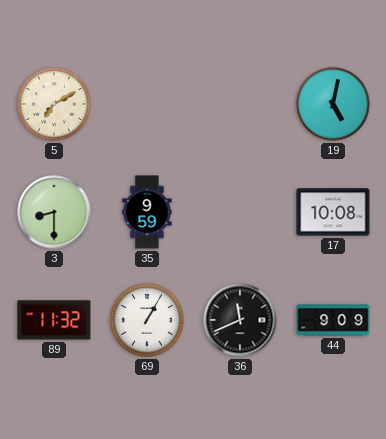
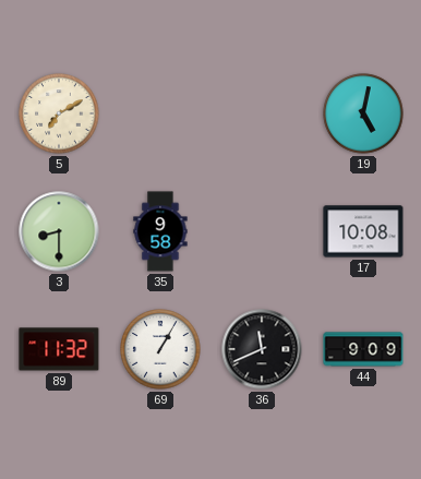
35: 9:59 -> 9:58 (160, 231)
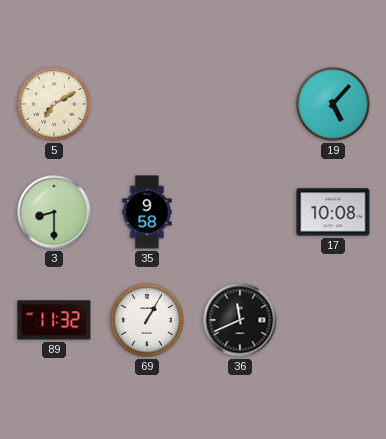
19: 5:02 -> 5:07 (333, 104)
44: 9:09 -> none (363, 349)
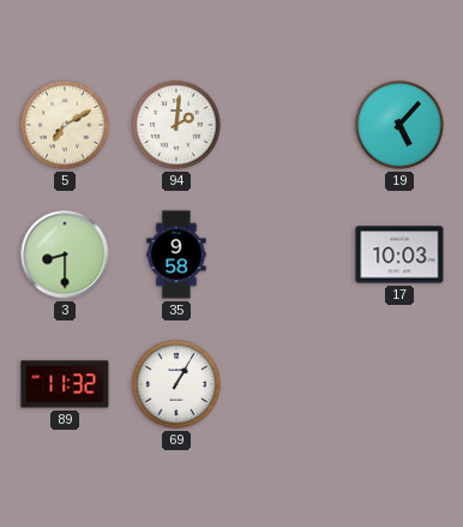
94: none -> 2:01 (176, 125)
17: 10:08 -> 10:03 (399, 254)
36: 11:41 -> none (240, 320)
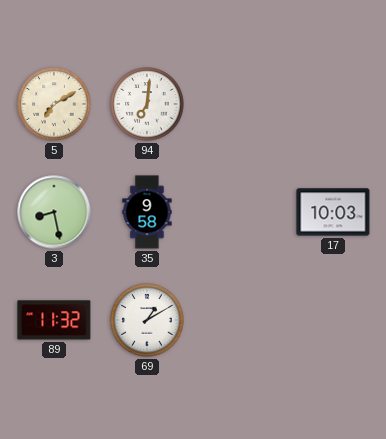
94: 2:01 -> 7:01 (147, 104)
19: 5:07 -> none (399, 125)
3: 8:30 -> 8:28 (54, 212)
69: 1:05 -> 1:10 (147, 320)
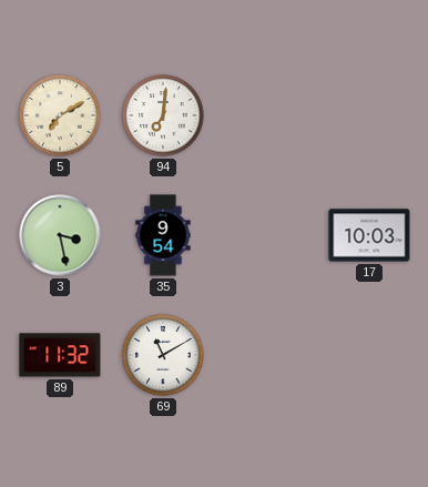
3: 8:28 -> 3:28 (60, 235)
35: 9:58 -> 9:54 (163, 235)
69: 1:10 -> 11:10 (163, 355)
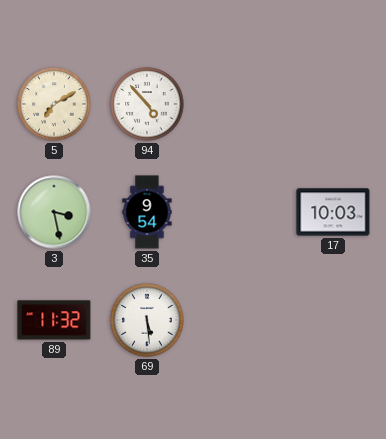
94: 7:01 -> 4:53 (147, 104)
69: 11:10 -> 5:29 (147, 320)
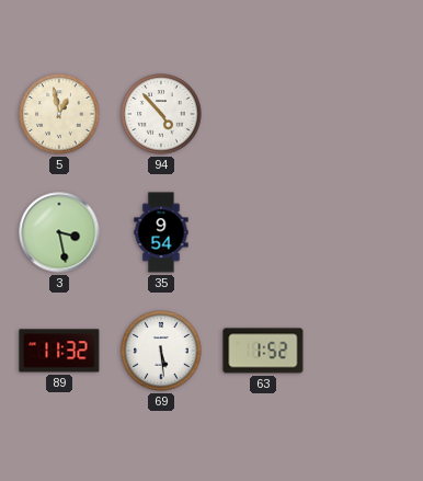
5: 7:10 -> 12:58 (59, 114)
17: 10:03 -> none (333, 212)
63: none -> 1:52 (263, 351)
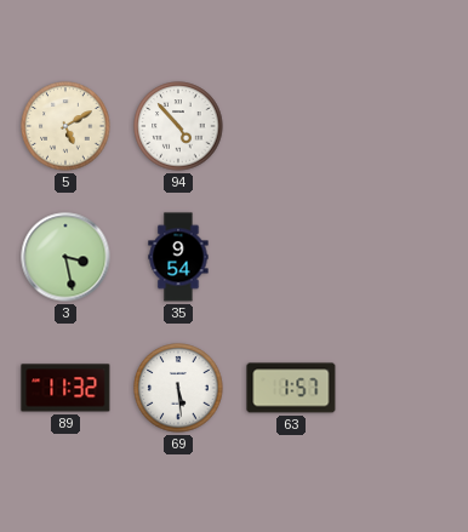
5: 12:58 -> 5:10 (65, 126)
63: 1:52 -> 1:57 (291, 388)
